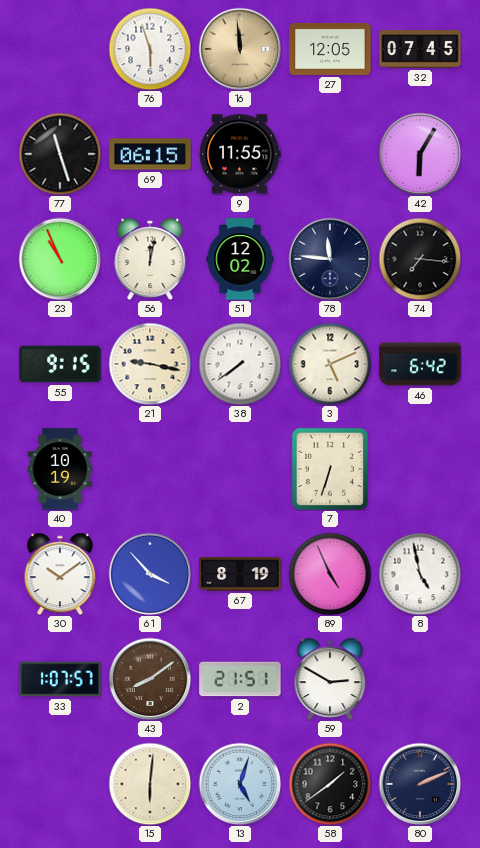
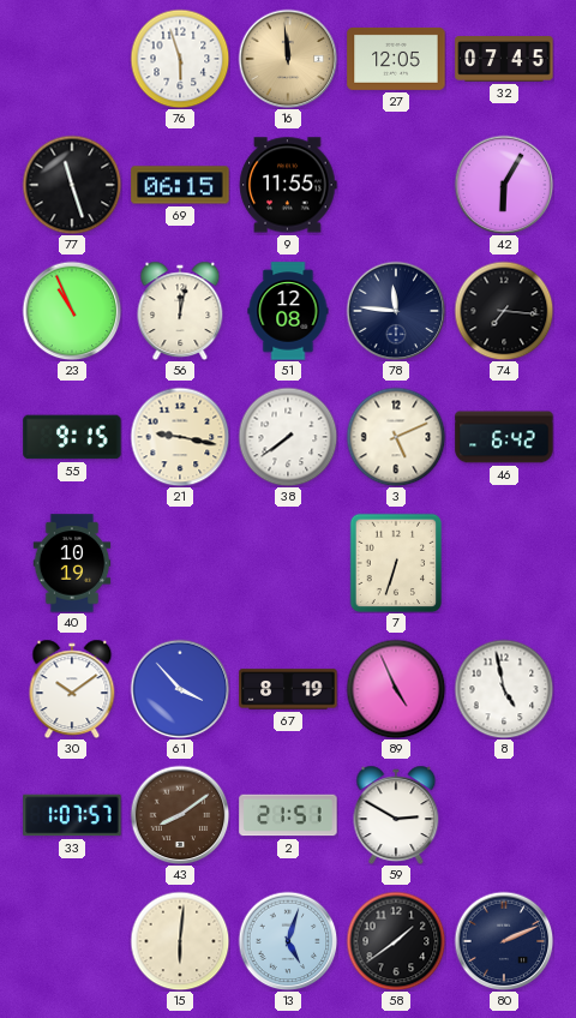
51: 12:02 -> 12:08 (288, 311)
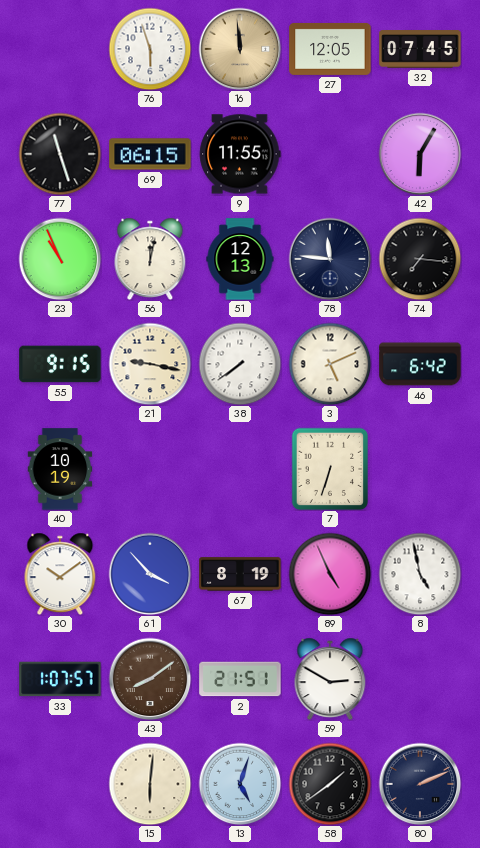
51: 12:08 -> 12:13 (240, 259)
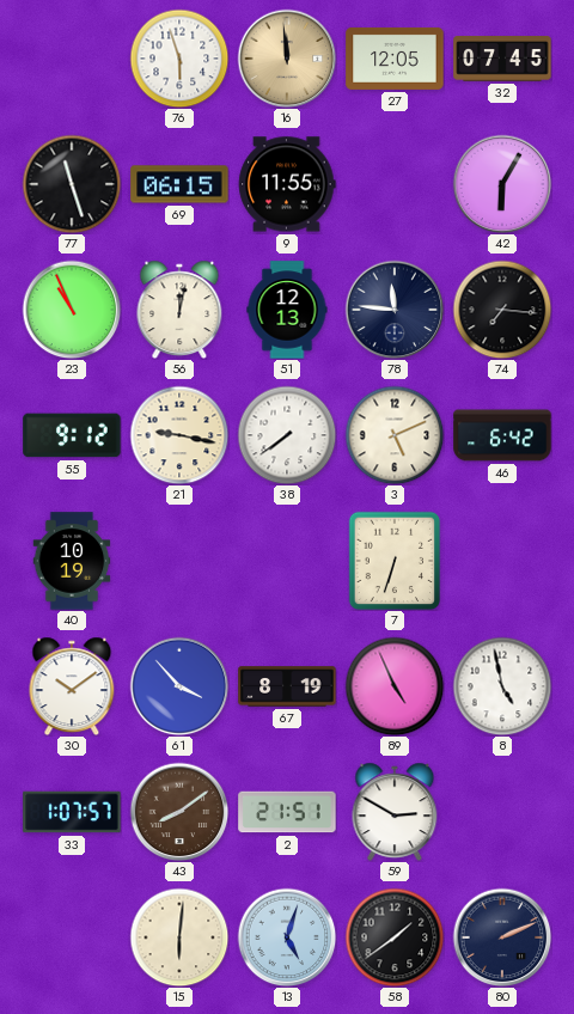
55: 9:15 -> 9:12 (72, 435)
